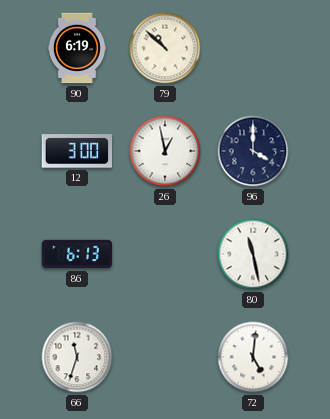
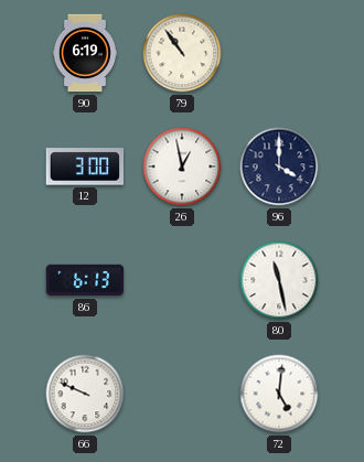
79: 10:52 -> 10:54 (182, 53)
66: 11:33 -> 9:49 (85, 394)
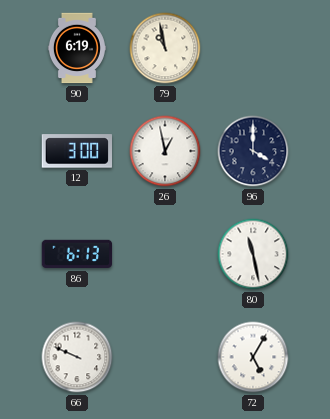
79: 10:54 -> 10:58 (165, 48)
72: 5:01 -> 5:05 (253, 357)
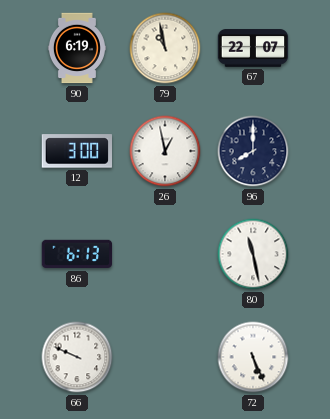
67: none -> 22:07 (253, 48)
96: 4:00 -> 8:00 (253, 151)
72: 5:05 -> 5:26 (253, 357)
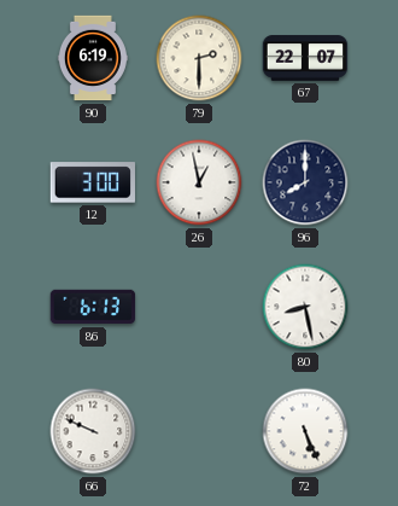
79: 10:58 -> 2:30 (199, 58)
80: 11:28 -> 8:28 (305, 307)
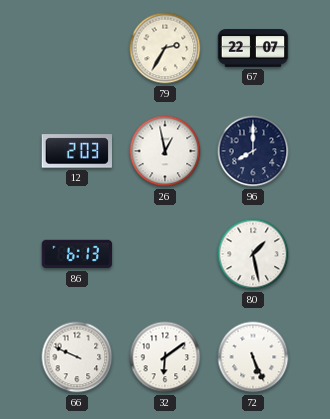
90: 6:19 -> none (93, 58)
79: 2:30 -> 2:35 (165, 48)
12: 3:00 -> 2:03 (76, 151)
80: 8:28 -> 1:28 (253, 254)
32: none -> 6:09 (165, 357)
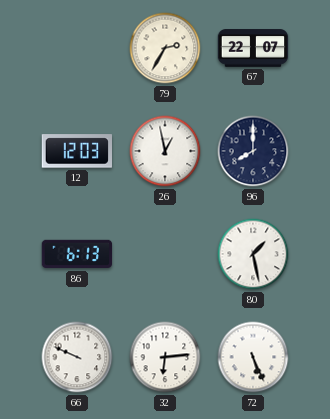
12: 2:03 -> 12:03 (76, 151)
32: 6:09 -> 6:14 (165, 357)
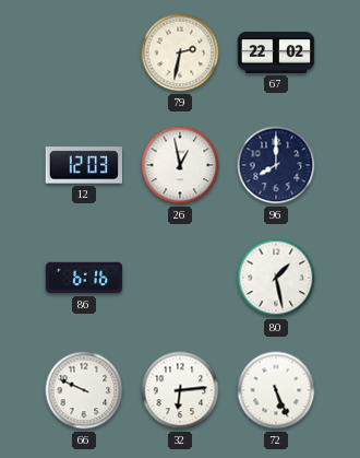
79: 2:35 -> 2:32 (180, 52)
67: 22:07 -> 22:02 (276, 52)
86: 6:13 -> 6:16 (84, 278)
